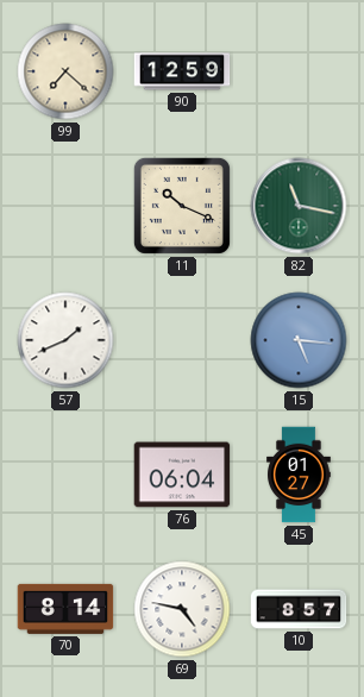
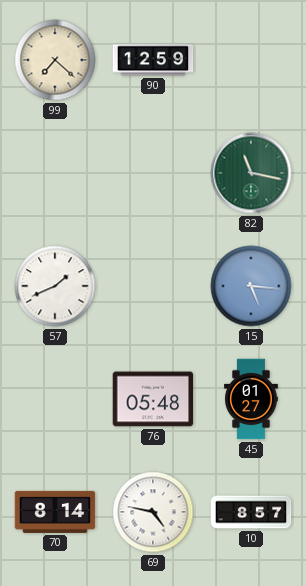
11: 10:19 -> none (182, 206)
76: 06:04 -> 05:48 (153, 399)
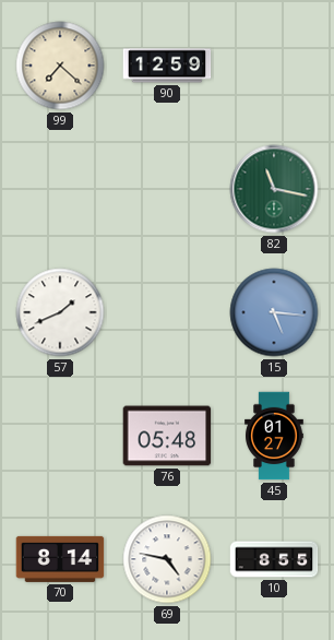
10: 8:57 -> 8:55 (274, 559)
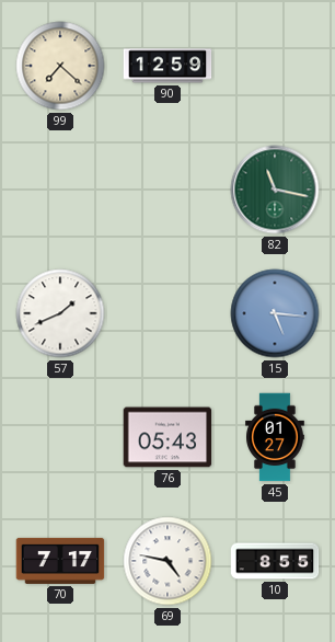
76: 05:48 -> 05:43 (168, 437)
70: 8:14 -> 7:17 (60, 561)
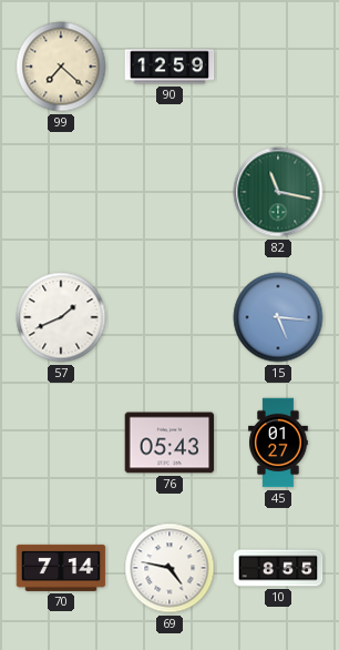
70: 7:17 -> 7:14 (61, 568)
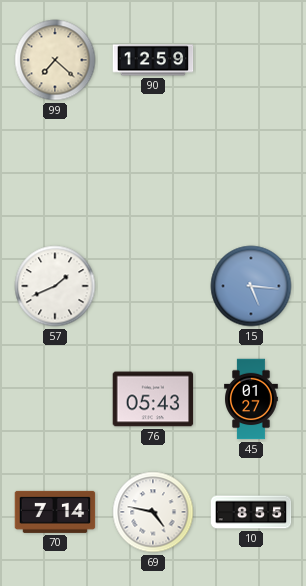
82: 11:17 -> none (278, 192)
